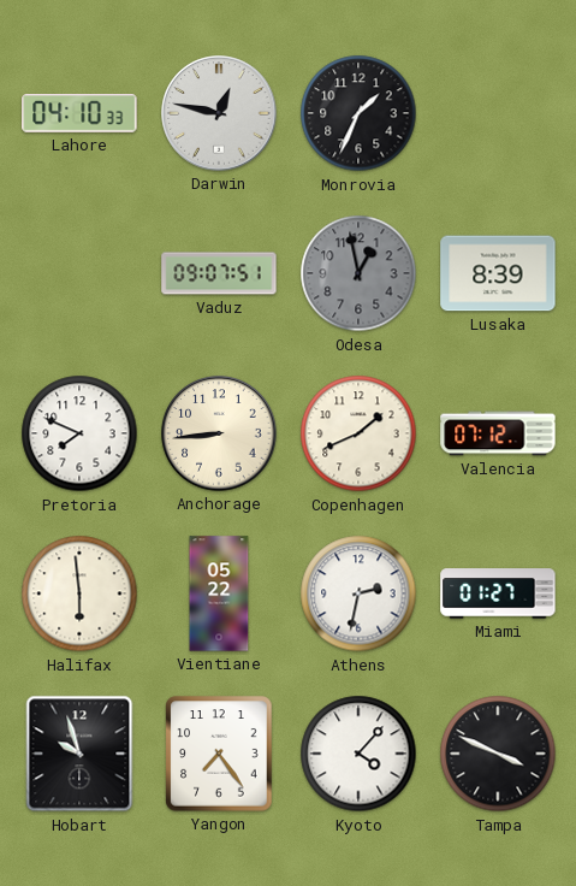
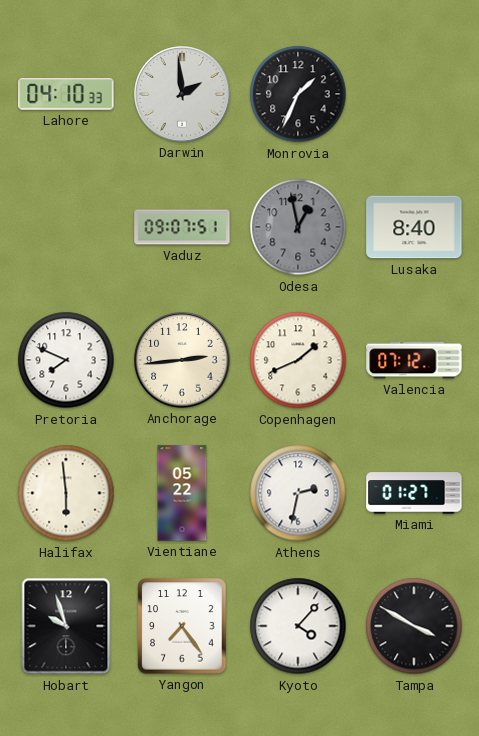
Darwin: 12:47 -> 1:59 (182, 94)
Lusaka: 8:39 -> 8:40 (414, 227)
Anchorage: 8:44 -> 2:44 (182, 360)
Tampa: 3:49 -> 3:50 (414, 626)
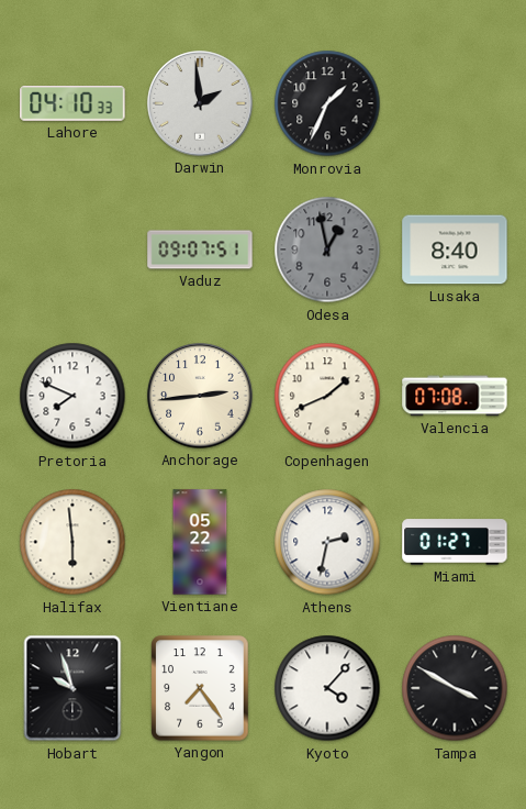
Valencia: 07:12 -> 07:08 (455, 396)
